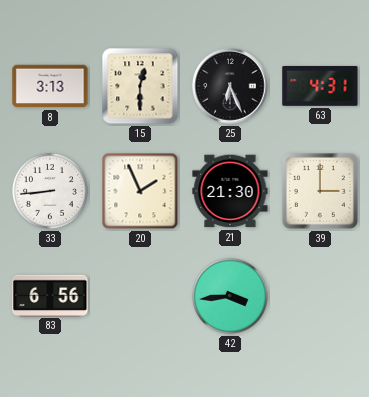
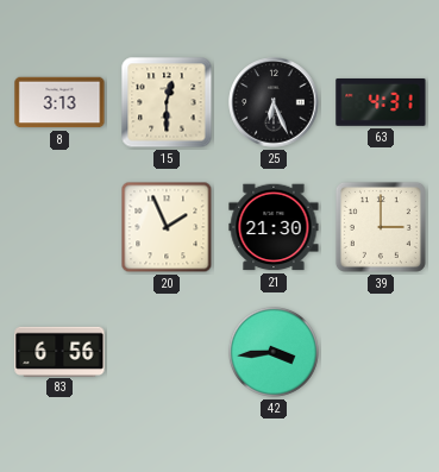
33: 8:44 -> none (50, 191)
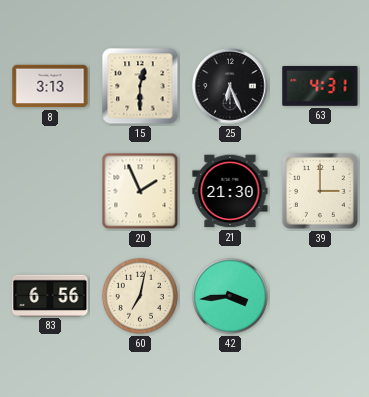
60: none -> 7:02 (140, 296)
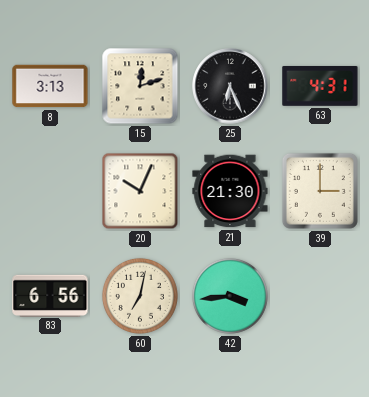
15: 12:30 -> 12:12 (140, 86)
20: 1:56 -> 10:04 (140, 191)
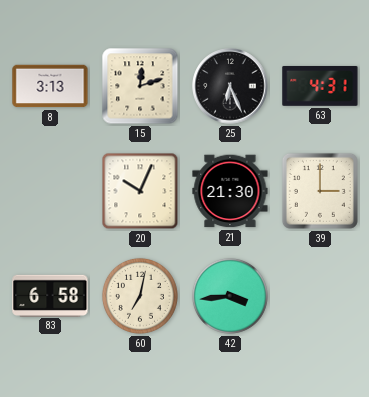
83: 6:56 -> 6:58 (50, 295)
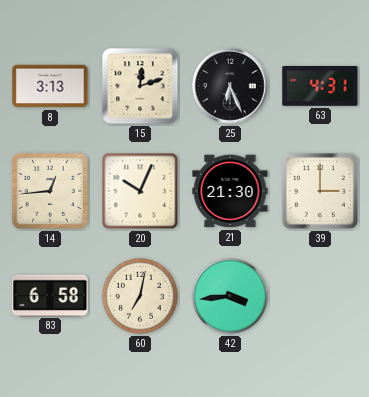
14: none -> 12:44 (50, 191)
